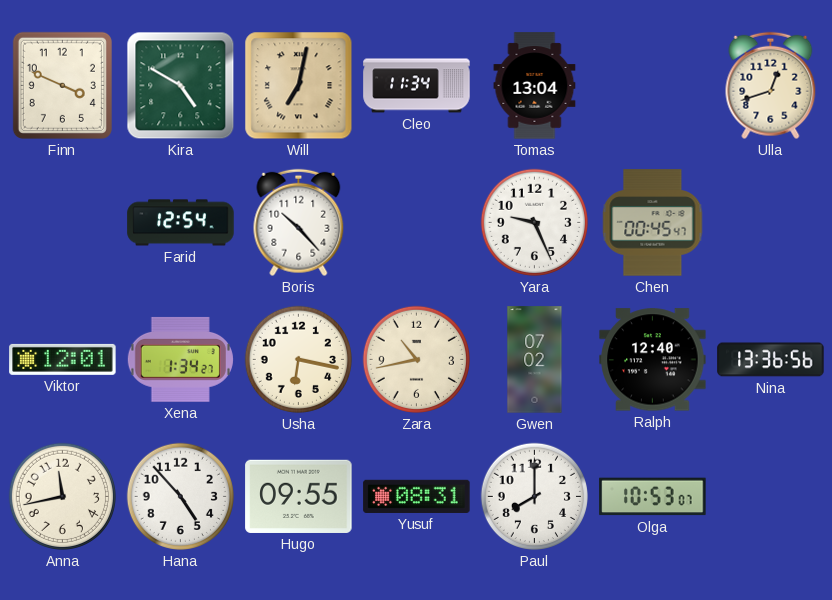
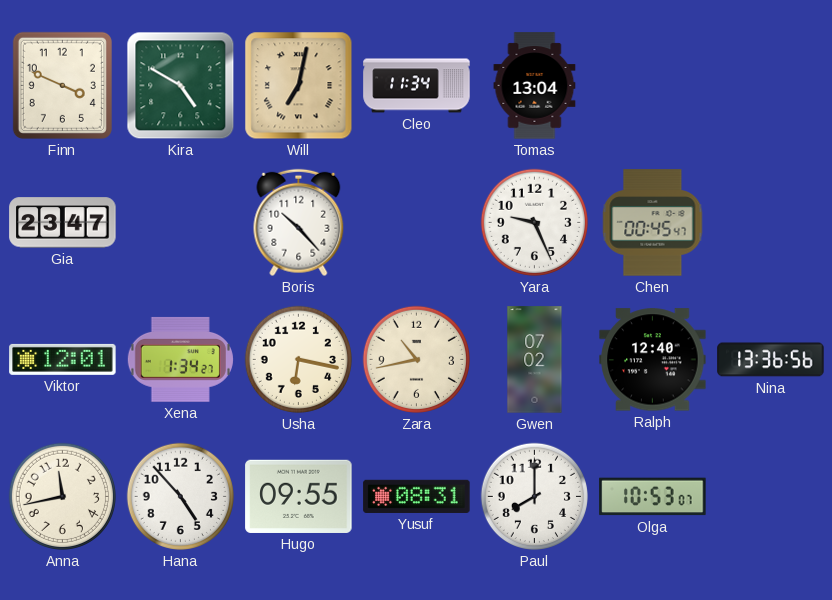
Ulla: 12:42 -> none (771, 86)
Gia: none -> 23:47 (63, 223)
Farid: 12:54 -> none (181, 223)
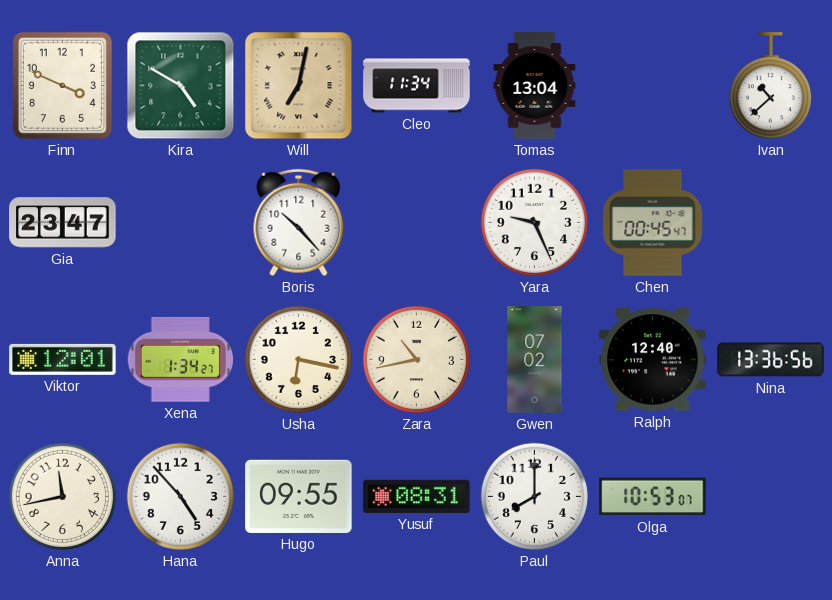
Ivan: none -> 10:38 (770, 86)
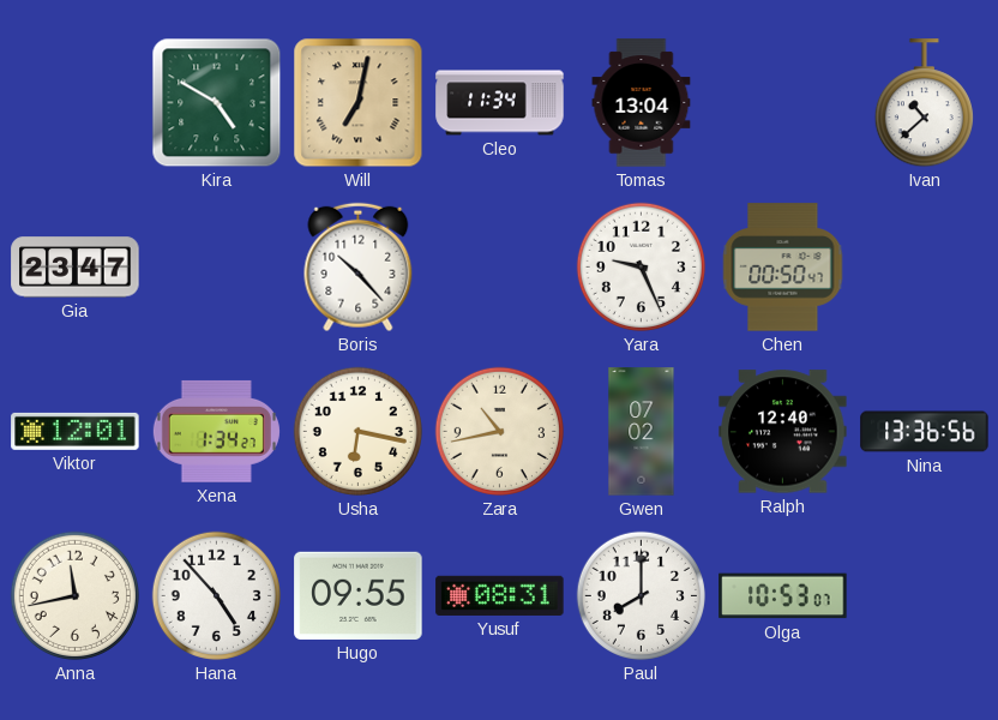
Finn: 3:49 -> none (62, 85)
Chen: 00:45 -> 00:50 (783, 268)
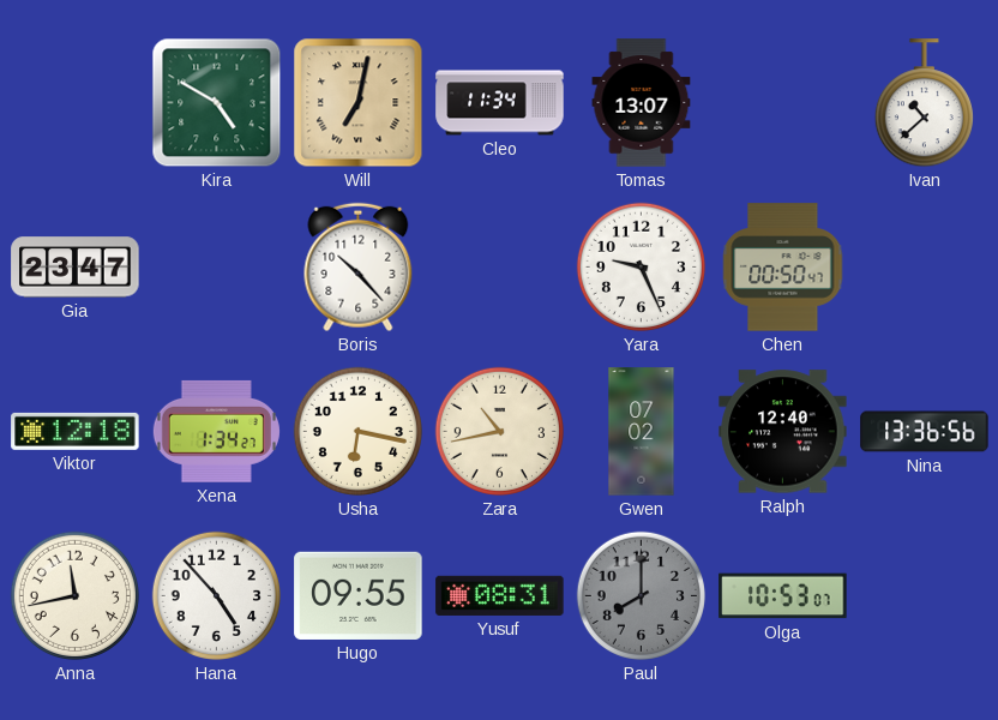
Tomas: 13:04 -> 13:07 (642, 103)
Viktor: 12:01 -> 12:18 (76, 431)
Paul dial: white -> grey (641, 595)
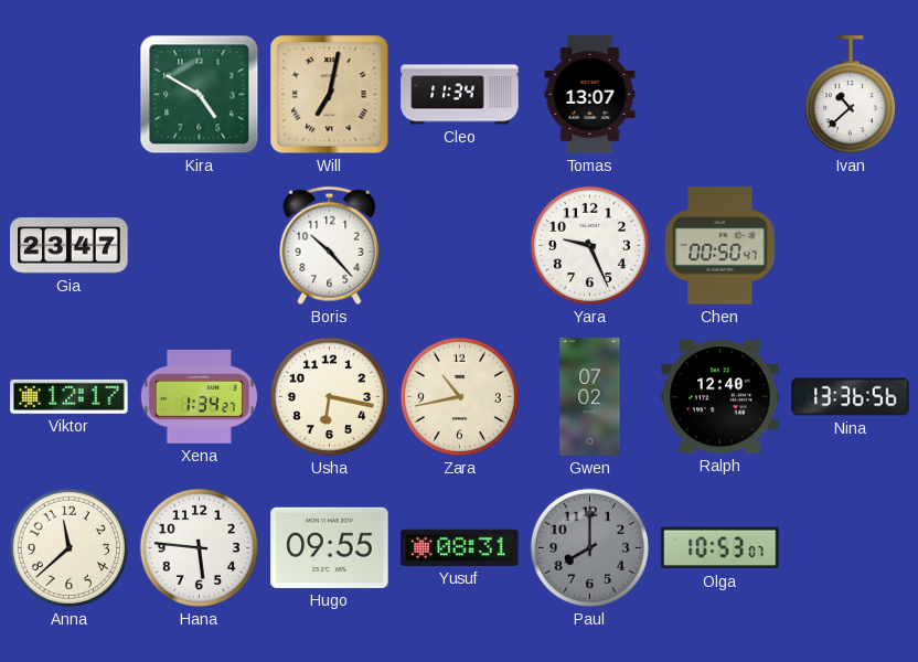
Viktor: 12:18 -> 12:17 (70, 396)
Anna: 11:43 -> 11:38 (68, 547)
Hana: 4:53 -> 5:46 (199, 547)
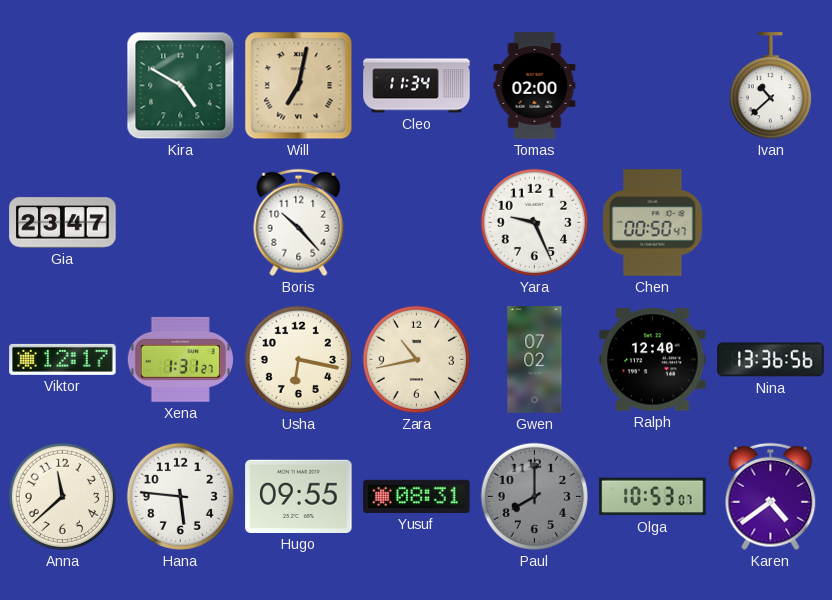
Tomas: 13:07 -> 02:00 (535, 86)
Xena: 1:34 -> 1:31 (180, 359)
Karen: none -> 4:39 (771, 497)
